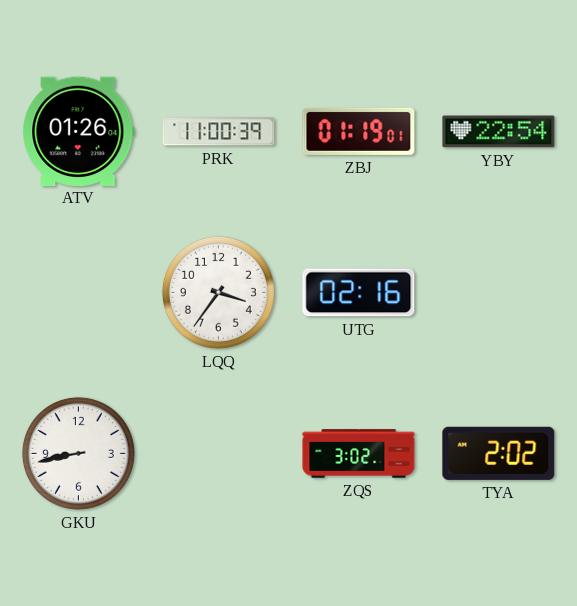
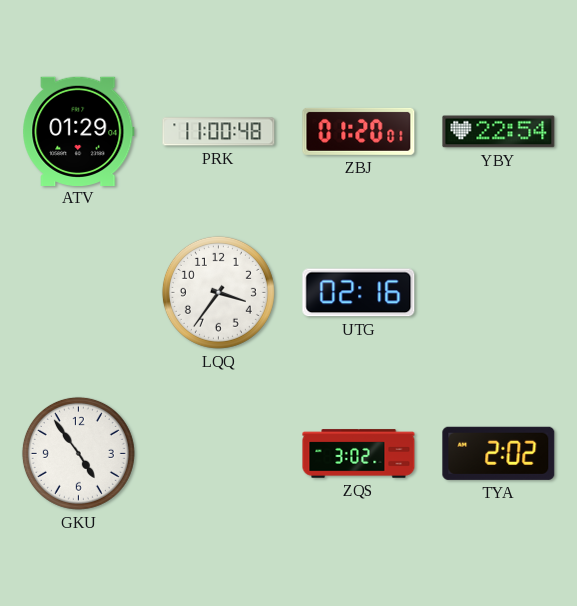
ATV: 01:26 -> 01:29 (79, 131)
PRK: 11:00:39 -> 11:00:48 (219, 132)
ZBJ: 01:19 -> 01:20 (359, 131)
GKU: 8:43 -> 4:54 (78, 453)
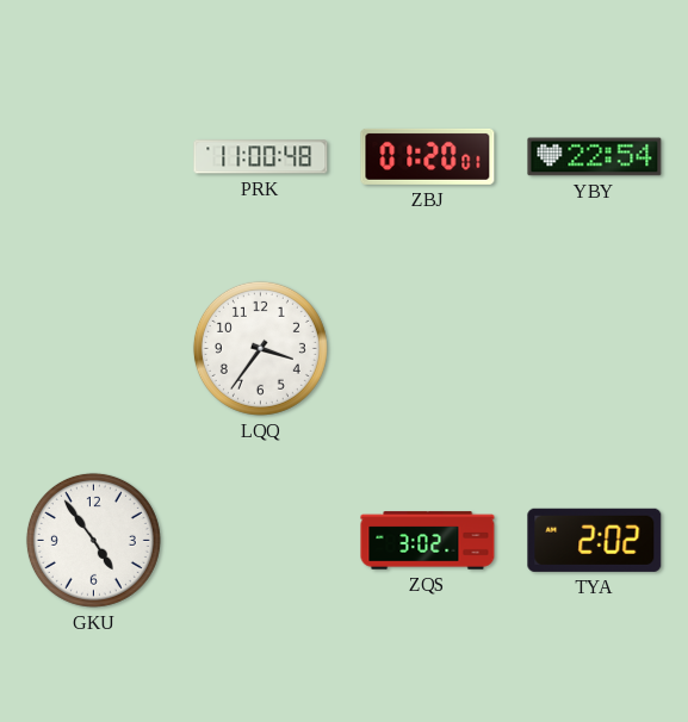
ATV: 01:29 -> none (79, 131)
UTG: 02:16 -> none (359, 293)
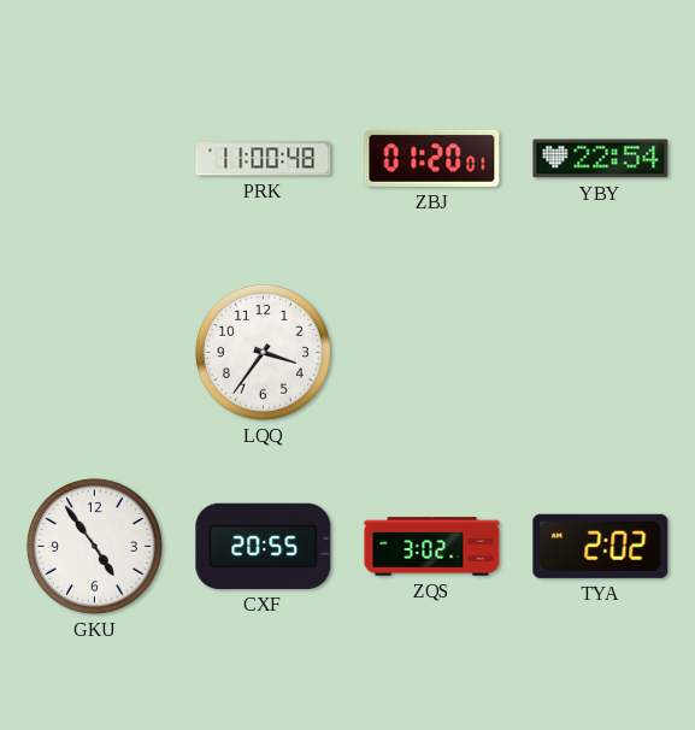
CXF: none -> 20:55 (264, 546)
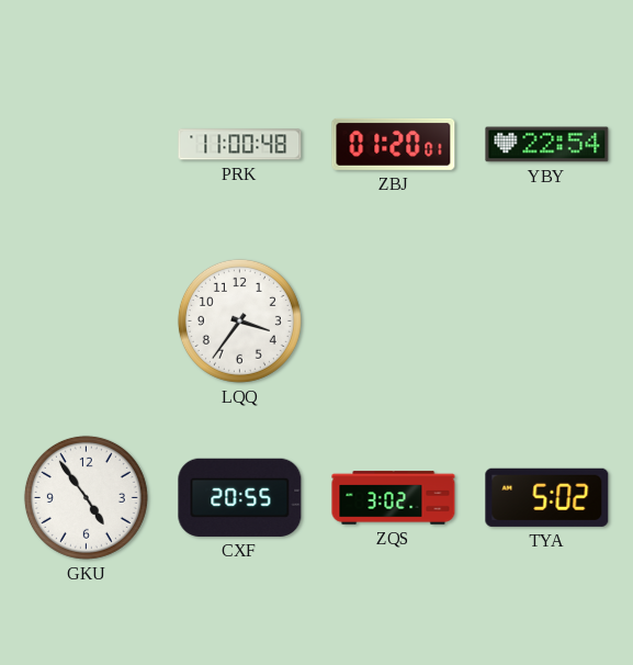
TYA: 2:02 -> 5:02 (547, 497)
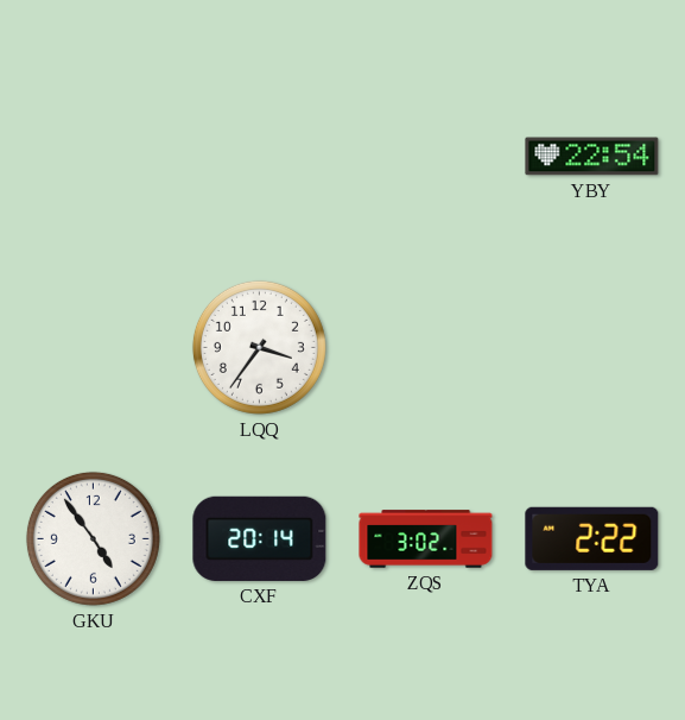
PRK: 11:00 -> none (240, 145)
ZBJ: 01:20 -> none (394, 144)
CXF: 20:55 -> 20:14 (260, 538)
TYA: 5:02 -> 2:22 (592, 538)
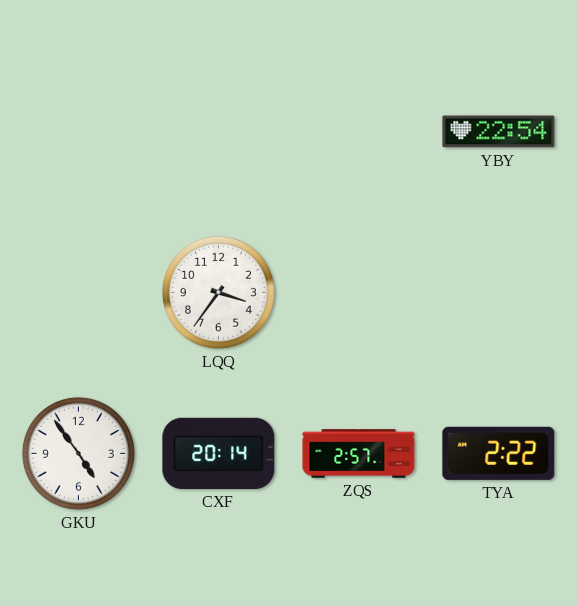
ZQS: 3:02 -> 2:57 (359, 454)
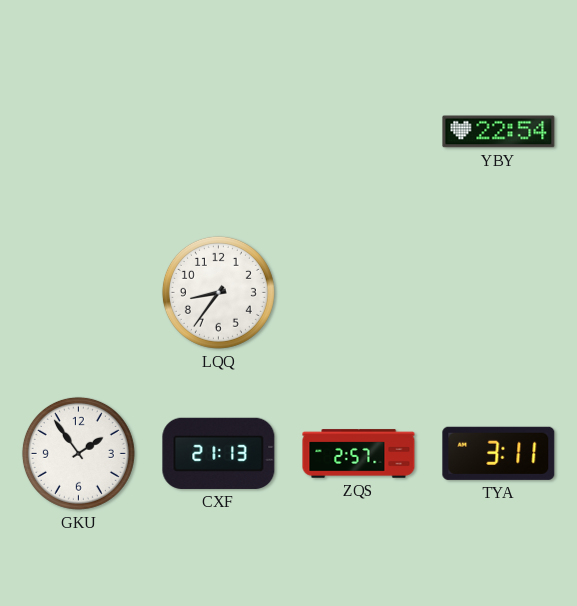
LQQ: 3:36 -> 8:36 (218, 292)
GKU: 4:54 -> 1:54 (78, 453)
CXF: 20:14 -> 21:13 (219, 453)
TYA: 2:22 -> 3:11 (499, 453)
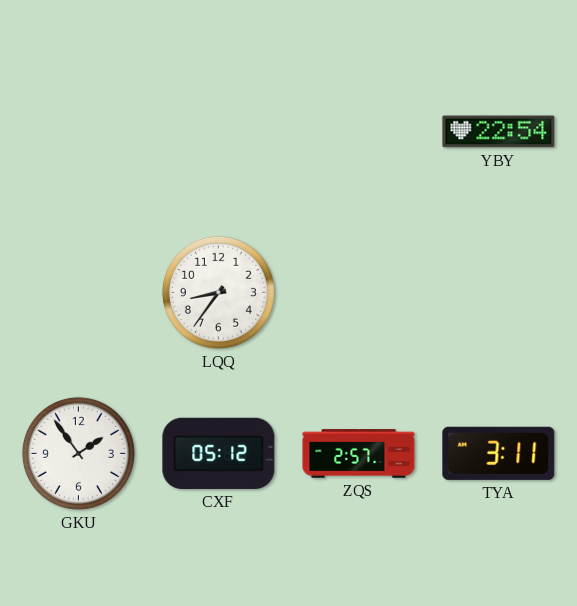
CXF: 21:13 -> 05:12 (219, 453)
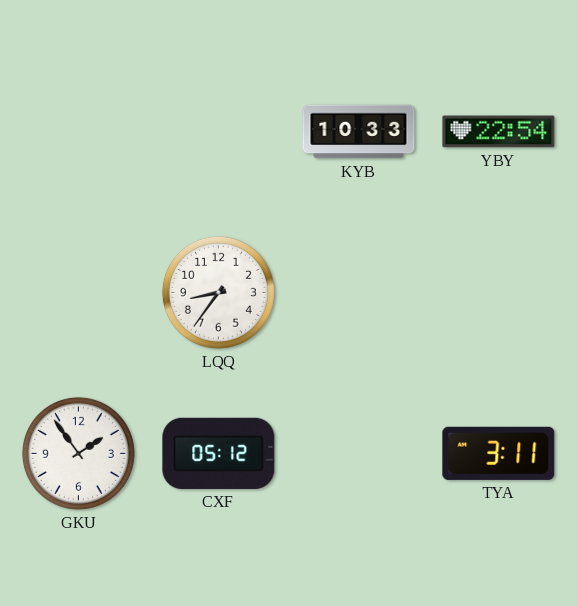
KYB: none -> 10:33 (359, 132)
ZQS: 2:57 -> none (359, 454)
